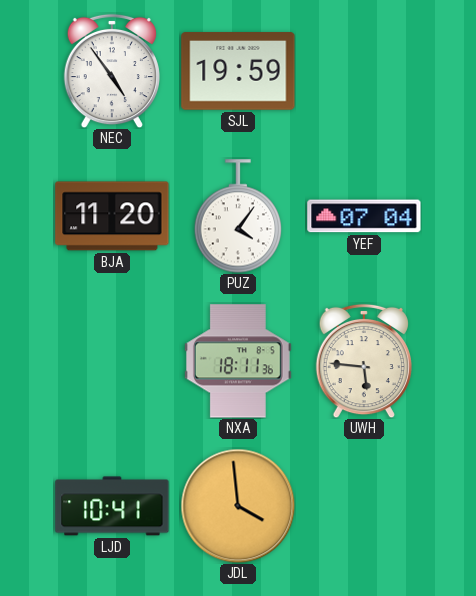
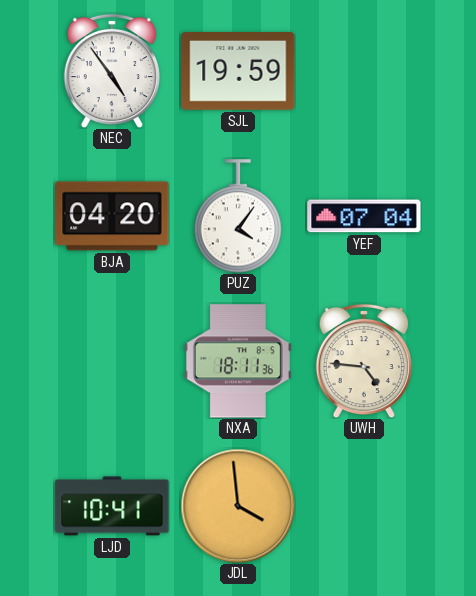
BJA: 11:20 -> 04:20 (112, 216)
UWH: 5:46 -> 4:46 (364, 361)
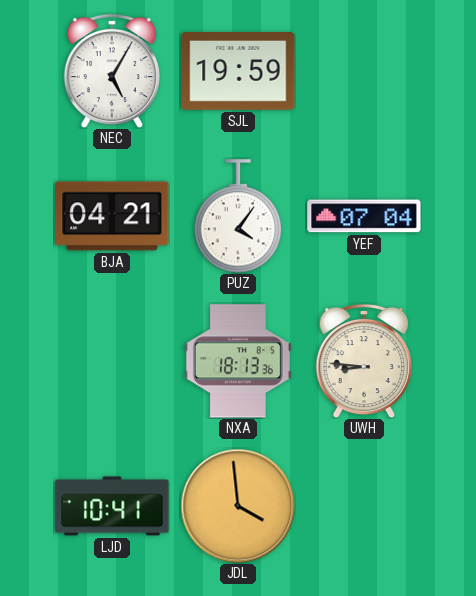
NEC: 4:54 -> 5:05 (112, 71)
BJA: 04:20 -> 04:21 (112, 216)
NXA: 18:11 -> 18:13 (238, 361)
UWH: 4:46 -> 8:46 (364, 361)
